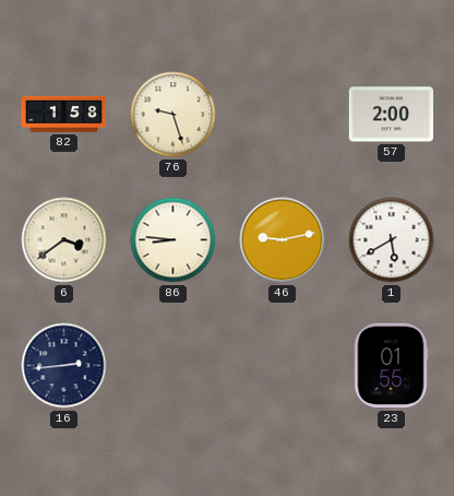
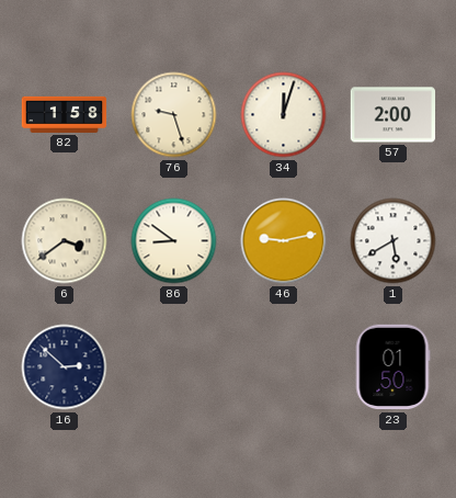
34: none -> 12:03 (284, 115)
86: 8:46 -> 8:51 (174, 241)
16: 2:44 -> 2:52 (65, 367)
23: 01:55 -> 01:50 (392, 367)
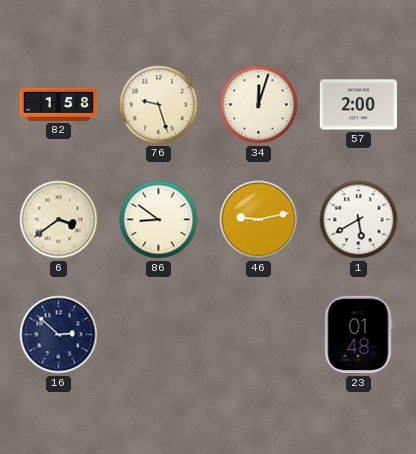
23: 01:50 -> 01:48 (358, 335)
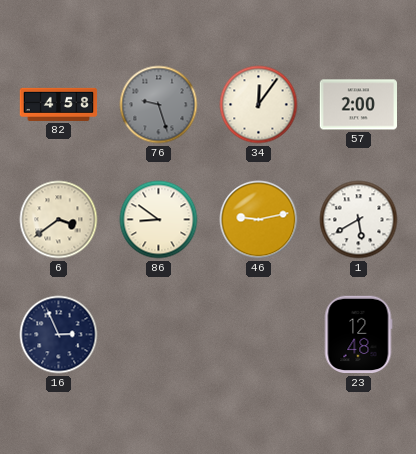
82: 1:58 -> 4:58 (59, 104)
76 dial: cream -> grey (159, 105)
34: 12:03 -> 12:06 (259, 105)
16: 2:52 -> 2:56 (59, 335)
23: 01:48 -> 12:48 (358, 335)
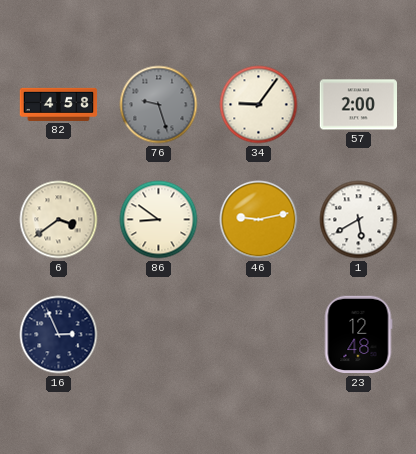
34: 12:06 -> 9:06 (259, 105)
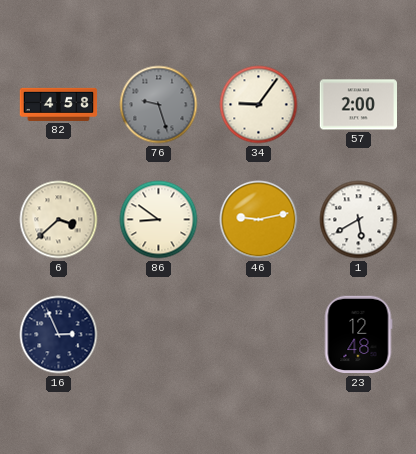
6: 3:39 -> 3:38 (59, 220)
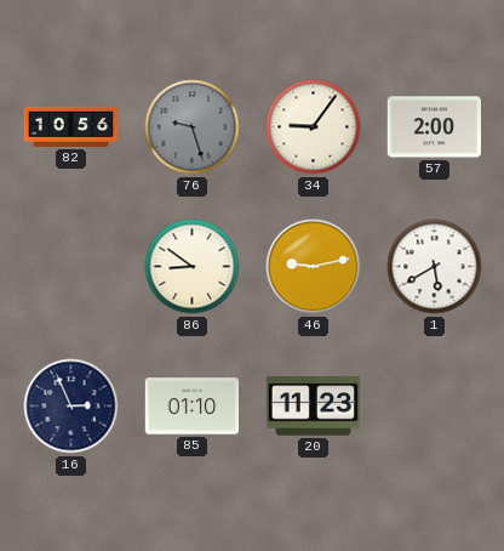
82: 4:58 -> 10:56 (71, 126)
6: 3:38 -> none (59, 220)
85: none -> 01:10 (193, 407)
20: none -> 11:23 (314, 407)
23: 12:48 -> none (358, 335)
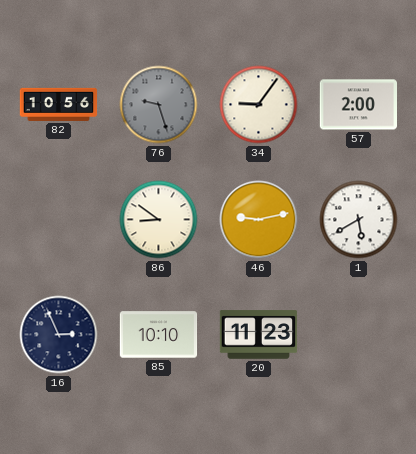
85: 01:10 -> 10:10 (159, 335)
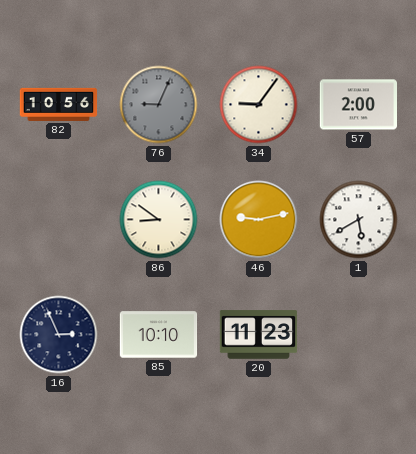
76: 9:27 -> 9:04 (159, 105)
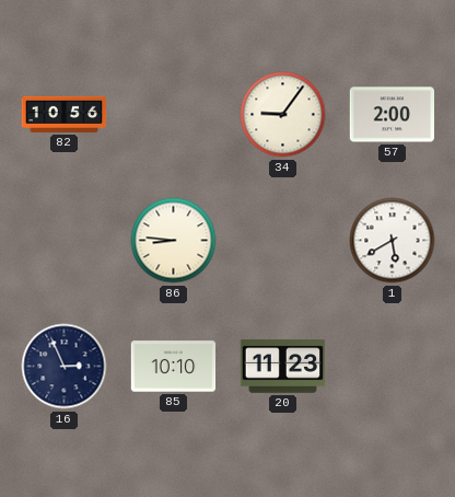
76: 9:04 -> none (159, 105)
86: 8:51 -> 8:46 (174, 241)
46: 9:13 -> none (259, 220)
